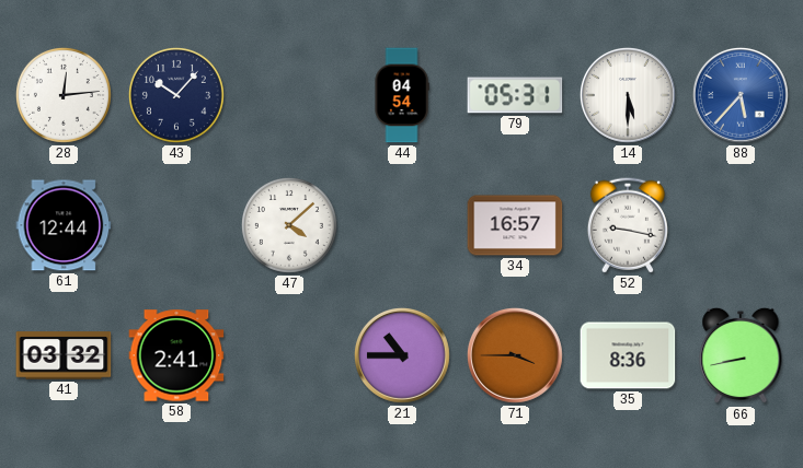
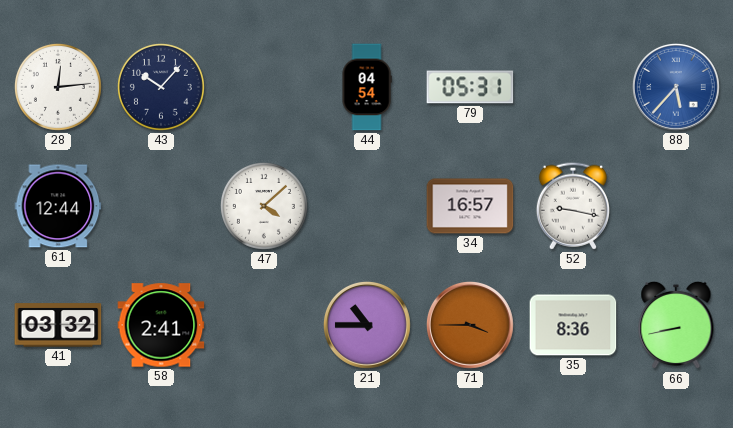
14: 5:30 -> none (628, 95)
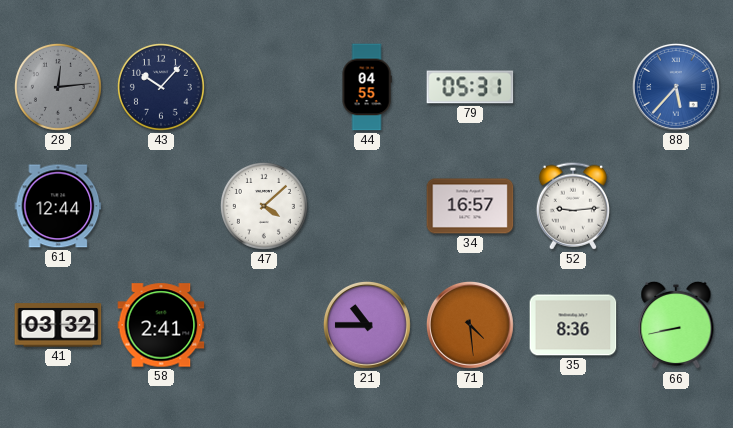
28 dial: white -> grey (58, 87)
44: 04:54 -> 04:55 (367, 87)
52: 9:17 -> 9:14 (573, 206)
71: 3:45 -> 4:29 (470, 325)
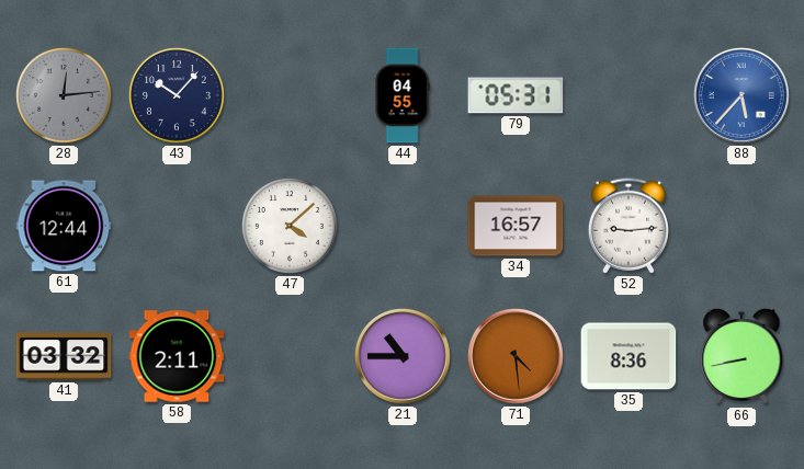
58: 2:41 -> 2:11 (177, 356)
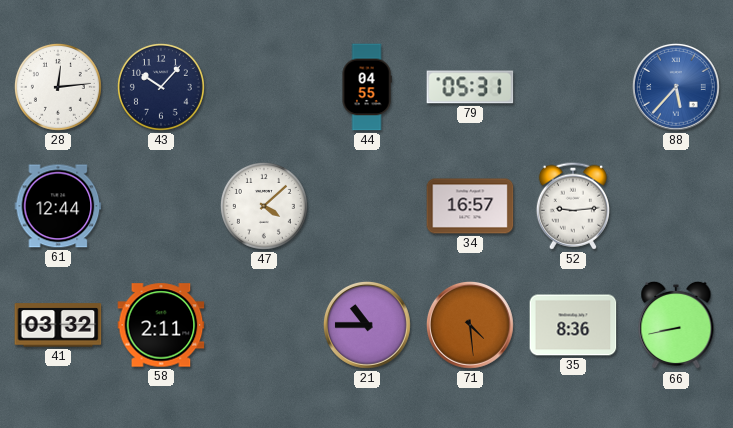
28 dial: grey -> white (58, 87)
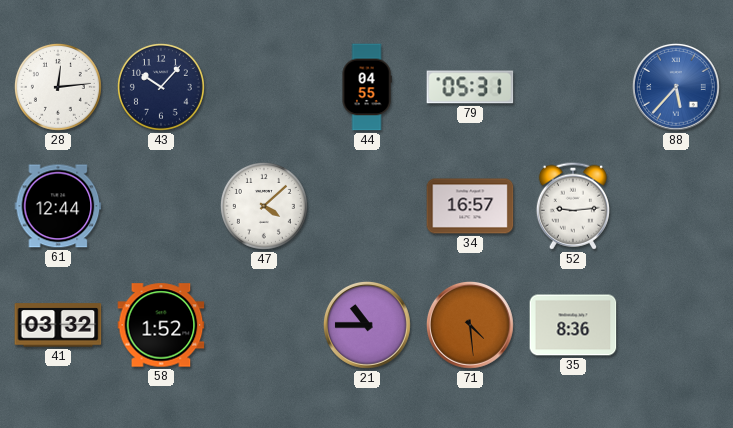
58: 2:11 -> 1:52 (161, 325)
66: 8:43 -> none (676, 325)
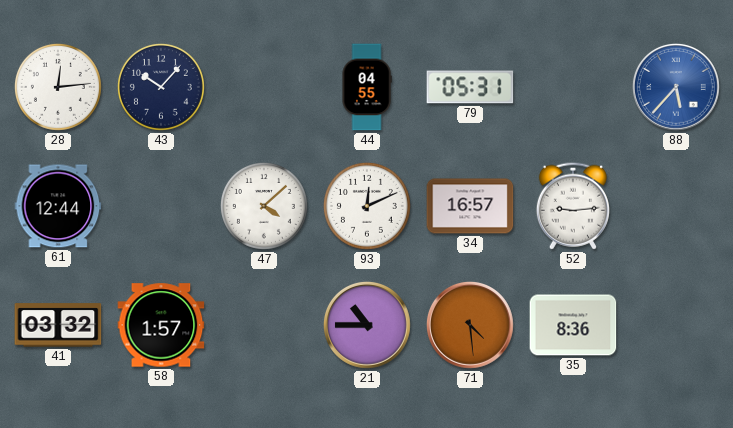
93: none -> 12:11 (367, 206)
58: 1:52 -> 1:57 (161, 325)
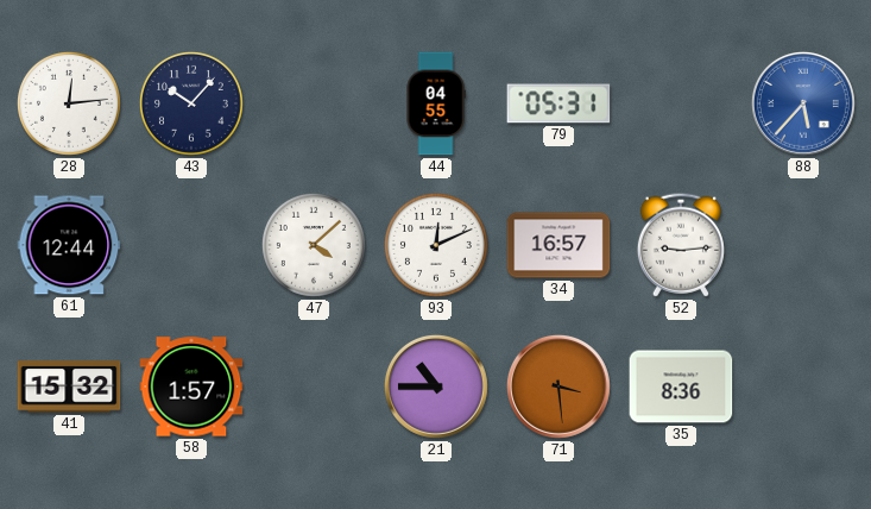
41: 03:32 -> 15:32 (69, 387)
71: 4:29 -> 3:29 (558, 387)
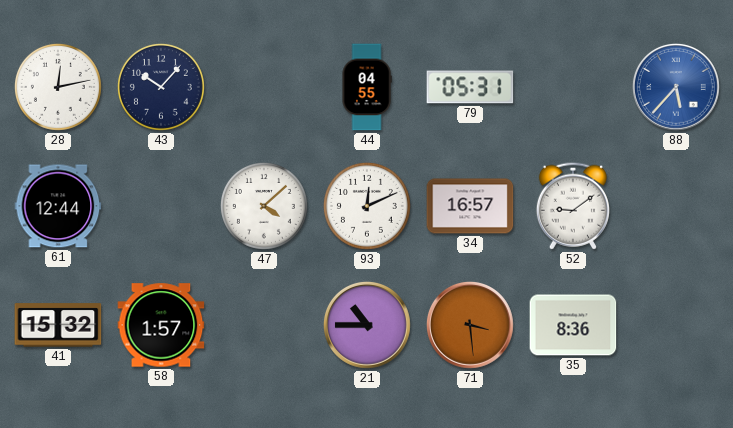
28: 12:14 -> 12:13 (58, 87)
52: 9:14 -> 9:09 (573, 206)
